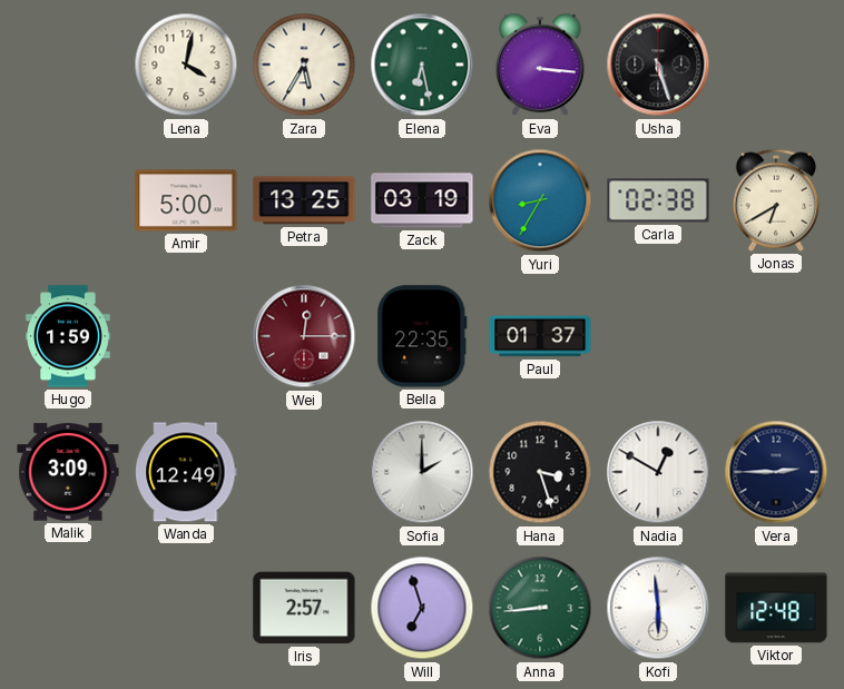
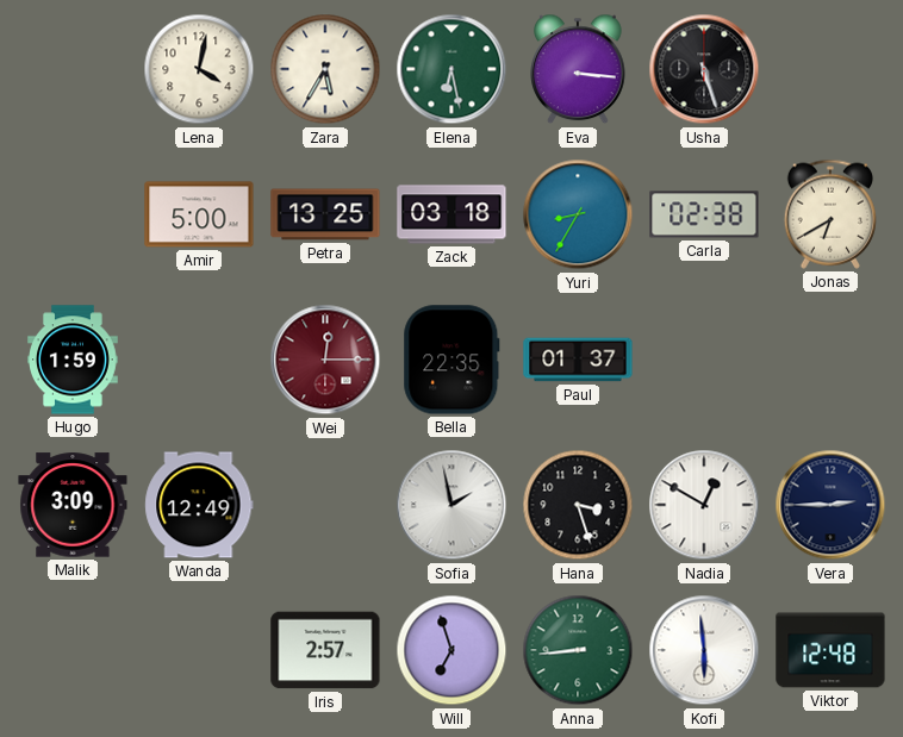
Zack: 03:19 -> 03:18 (451, 214)
Sofia: 2:00 -> 1:58 (451, 505)
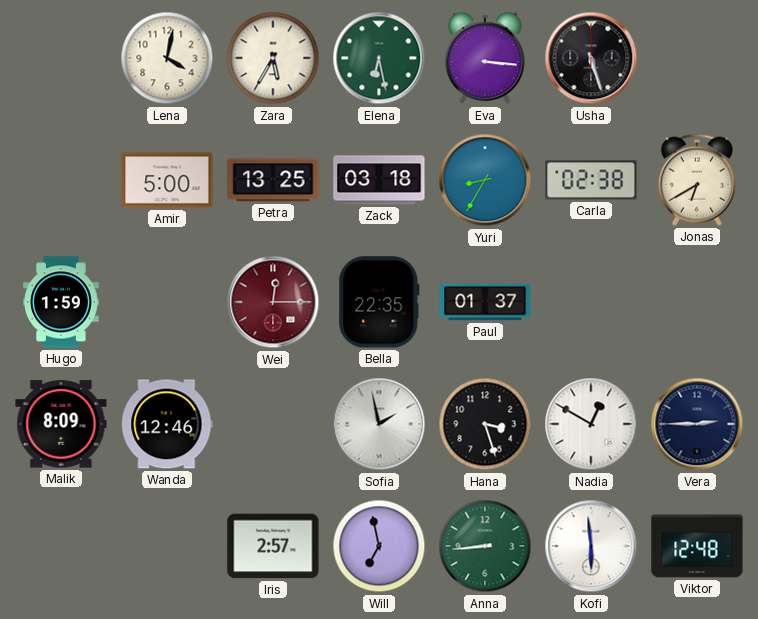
Malik: 3:09 -> 8:09 (61, 424)
Wanda: 12:49 -> 12:46 (167, 424)
Will: 6:57 -> 6:58 (379, 546)
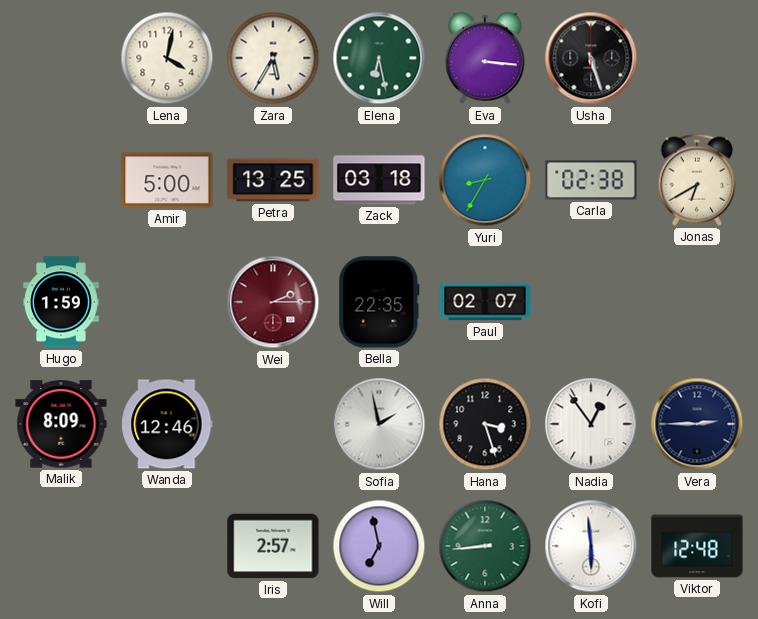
Wei: 12:15 -> 2:15 (273, 302)
Paul: 01:37 -> 02:07 (485, 302)
Nadia: 12:50 -> 12:54 (591, 424)
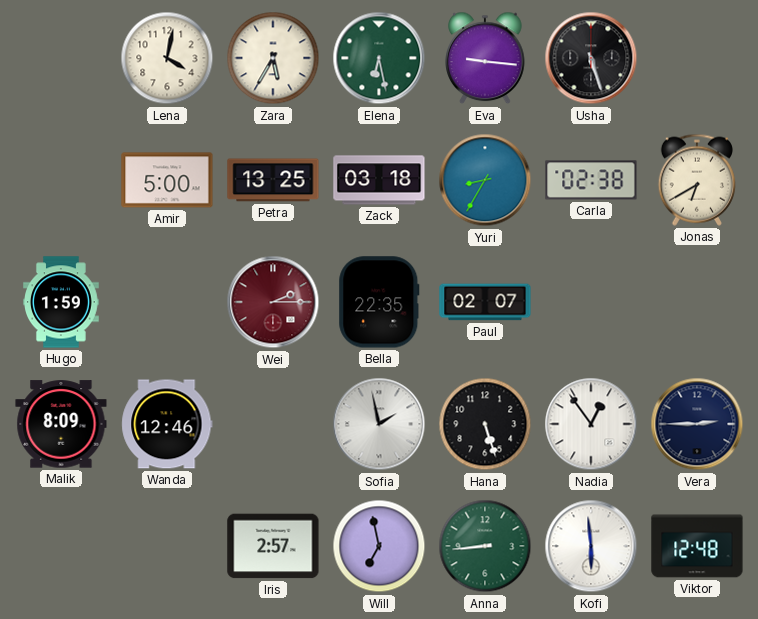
Eva: 3:16 -> 9:16 (485, 58)
Hana: 3:27 -> 5:27 (485, 424)
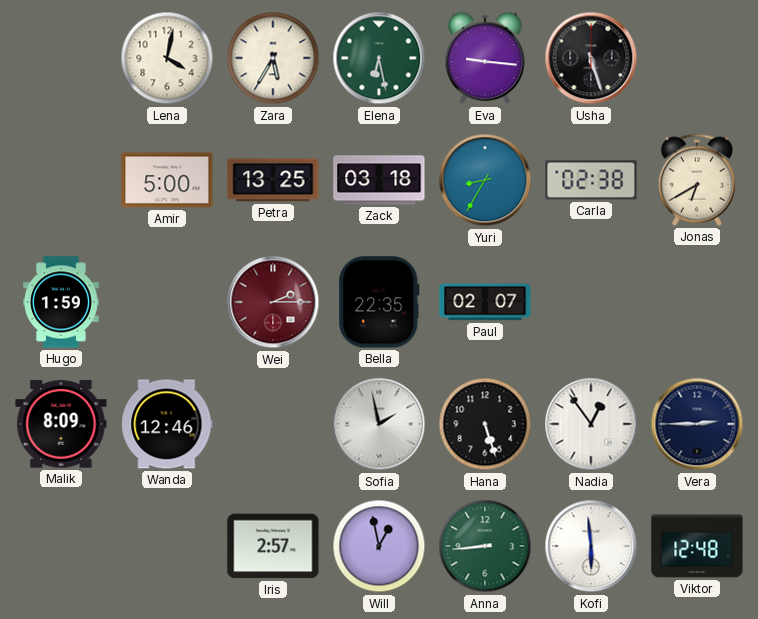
Will: 6:58 -> 12:58 (379, 546)
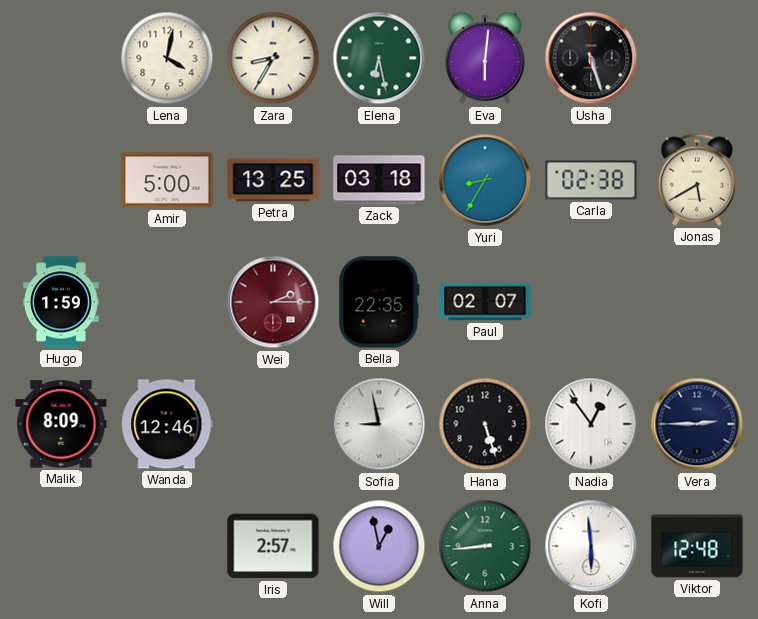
Zara: 5:35 -> 8:35 (273, 58)
Eva: 9:16 -> 6:01 (485, 58)
Jonas: 6:40 -> 5:40 (697, 180)
Sofia: 1:58 -> 8:58 (379, 424)
